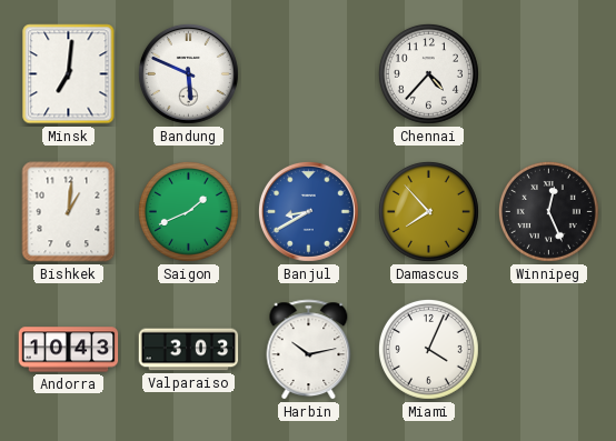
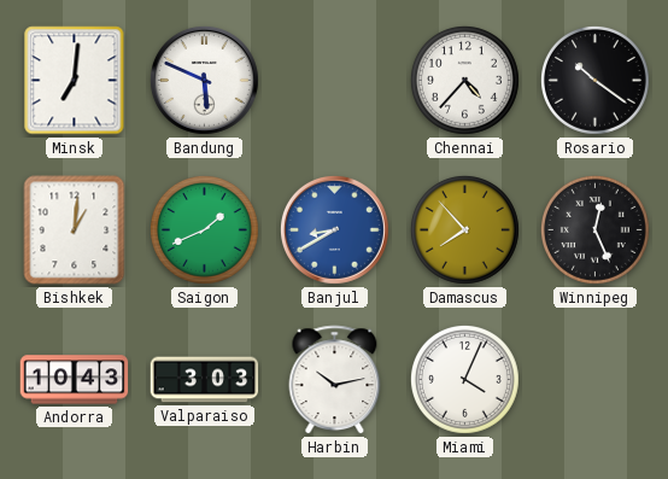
Rosario: none -> 10:21 (594, 80)
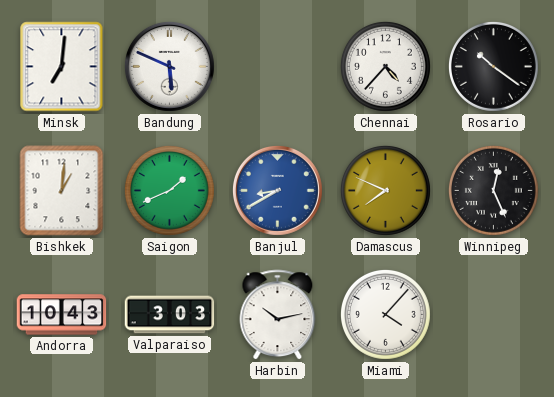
Damascus: 7:53 -> 7:49 (385, 190)
Miami: 4:04 -> 4:07 (385, 314)
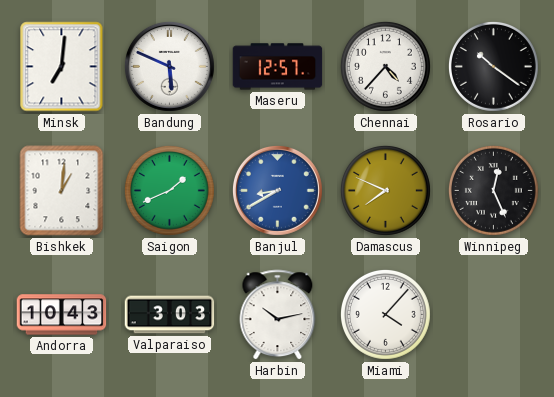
Maseru: none -> 12:57 (278, 67)
